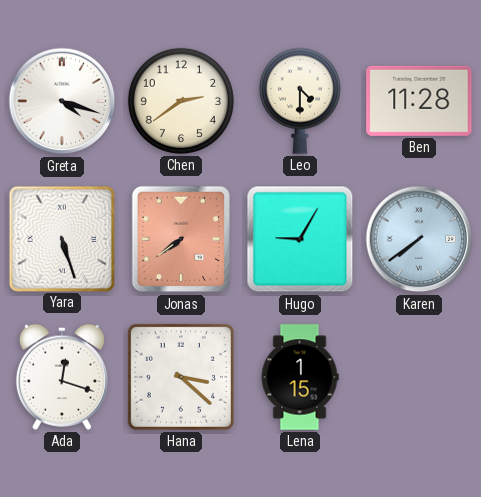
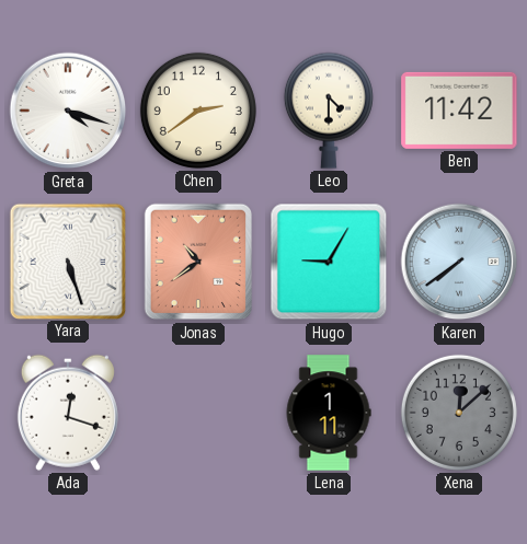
Ben: 11:28 -> 11:42 (459, 111)
Jonas: 7:39 -> 10:39 (197, 262)
Hana: 3:22 -> none (181, 377)
Lena: 1:15 -> 1:11 (329, 413)
Xena: none -> 12:08 (459, 413)
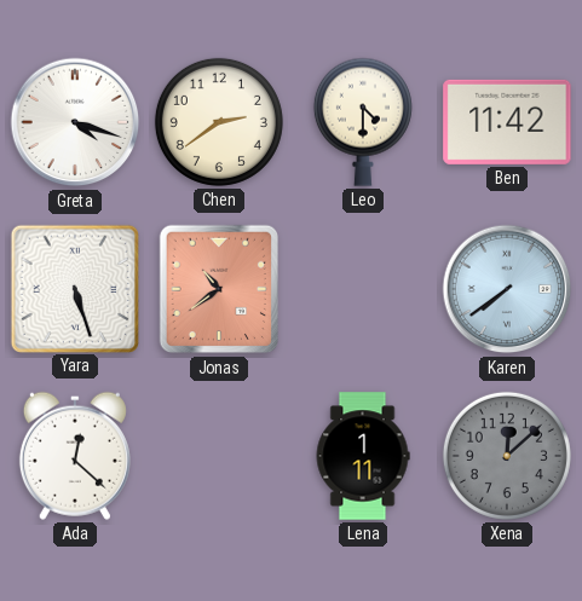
Hugo: 9:05 -> none (329, 262)
Ada: 12:18 -> 12:22 (75, 456)
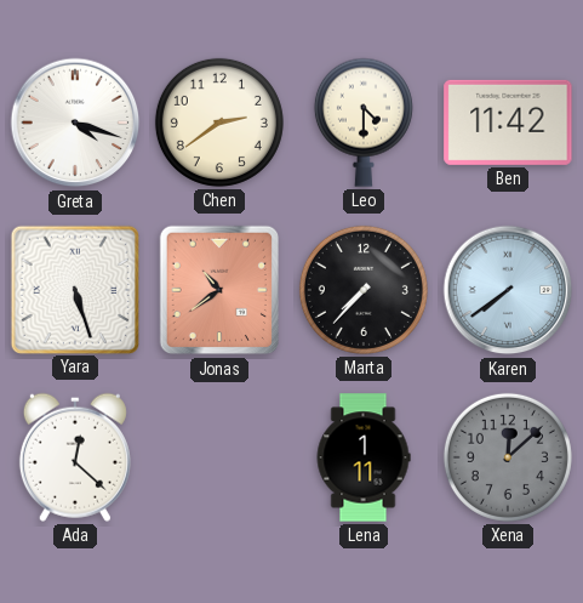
Marta: none -> 7:37 (364, 290)
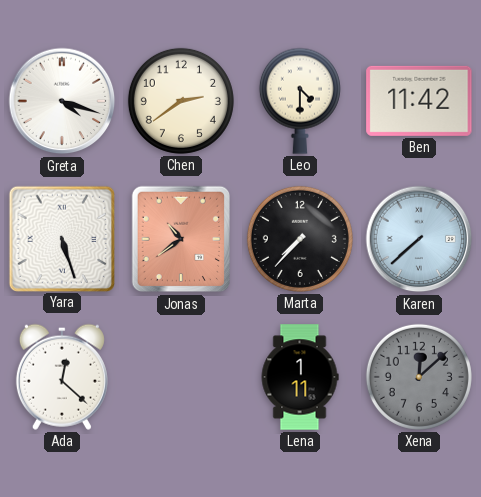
Karen: 7:39 -> 7:38 (419, 239)
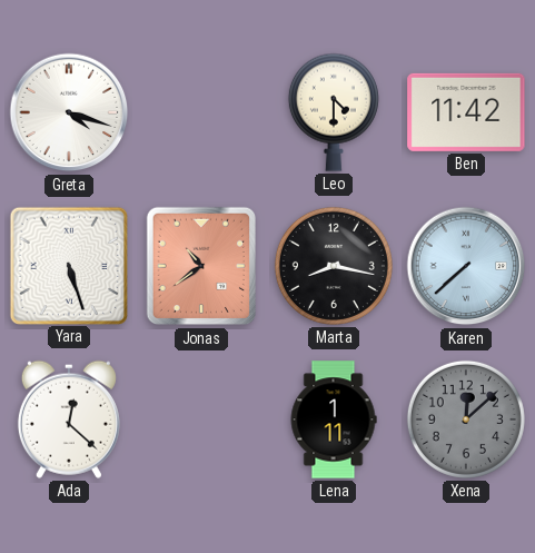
Chen: 2:39 -> none (181, 101)
Marta: 7:37 -> 8:17 (334, 266)
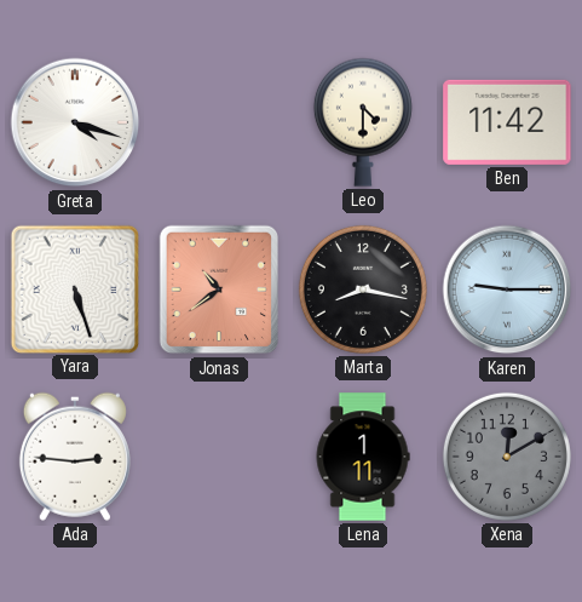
Karen: 7:38 -> 9:15 (507, 289)
Ada: 12:22 -> 2:46 (75, 457)
Xena: 12:08 -> 12:10 (507, 457)
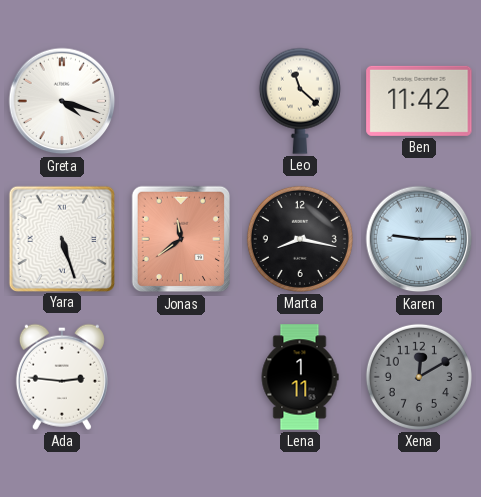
Leo: 4:30 -> 11:22 (300, 101)
Jonas: 10:39 -> 11:39 (180, 239)
